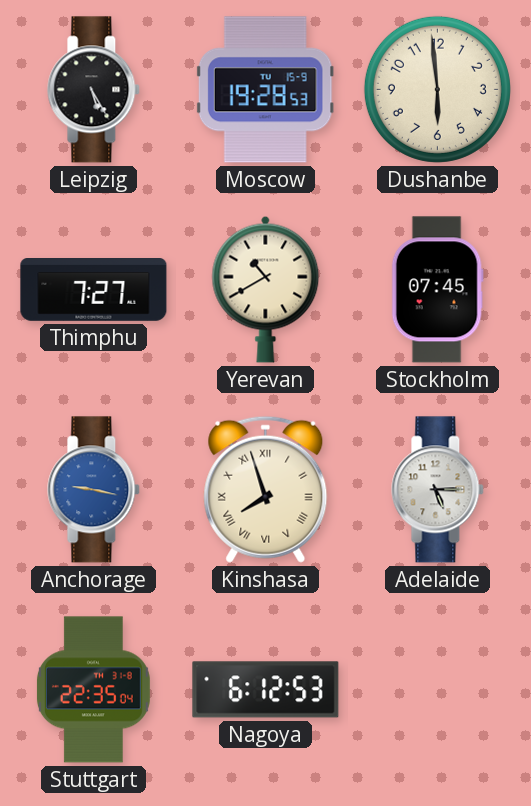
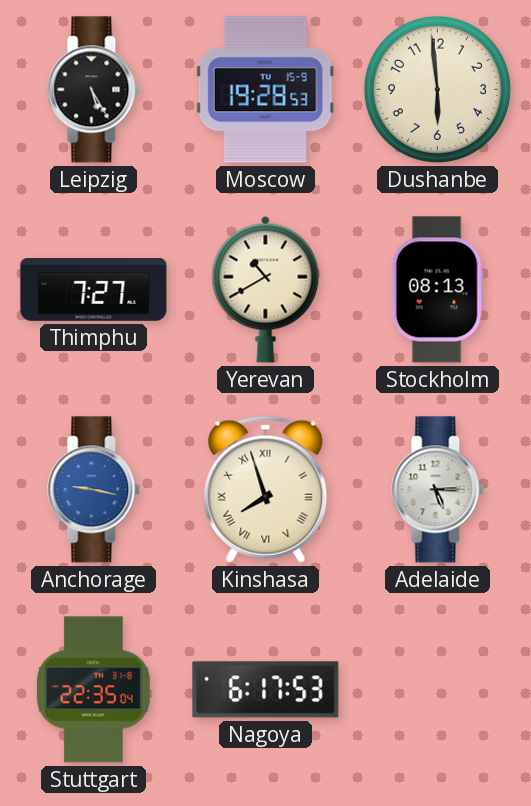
Stockholm: 07:45 -> 08:13 (437, 290)
Nagoya: 6:12 -> 6:17 (266, 690)
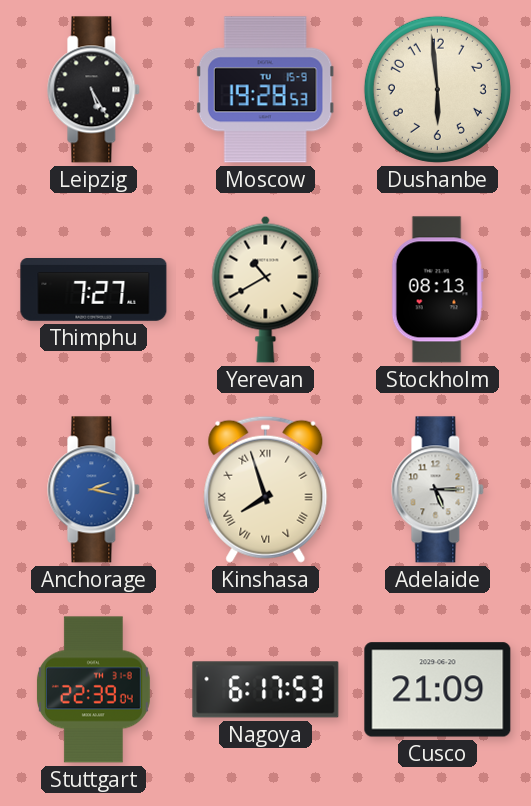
Anchorage: 9:17 -> 2:17 (94, 490)
Stuttgart: 22:35 -> 22:39 (93, 690)
Cusco: none -> 21:09 (438, 690)
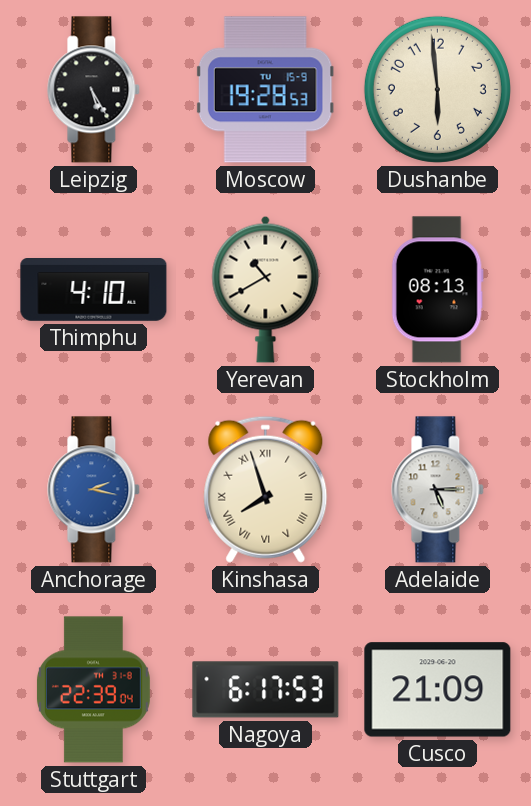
Thimphu: 7:27 -> 4:10 (94, 290)
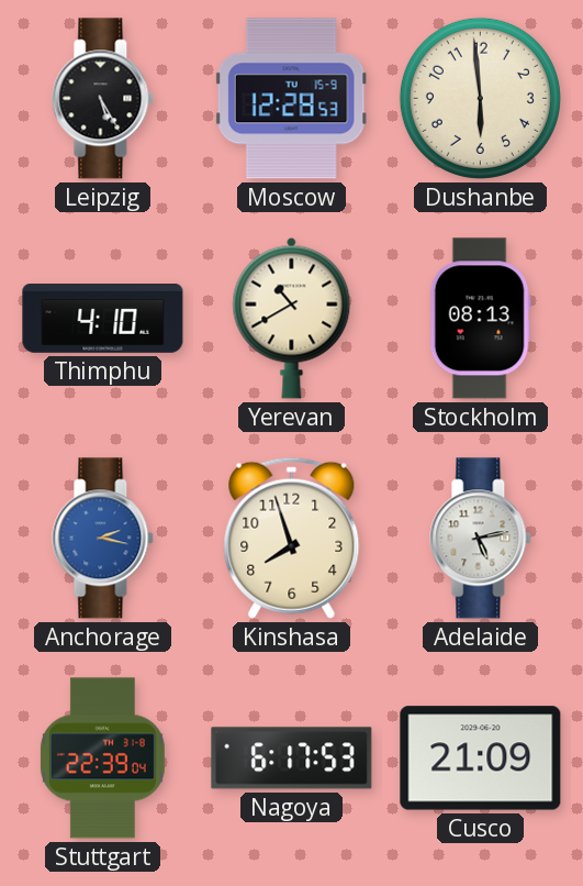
Moscow: 19:28 -> 12:28 (291, 99)
Kinshasa numerals: Roman -> Arabic (292, 538)
Adelaide: 5:15 -> 5:13 (481, 539)
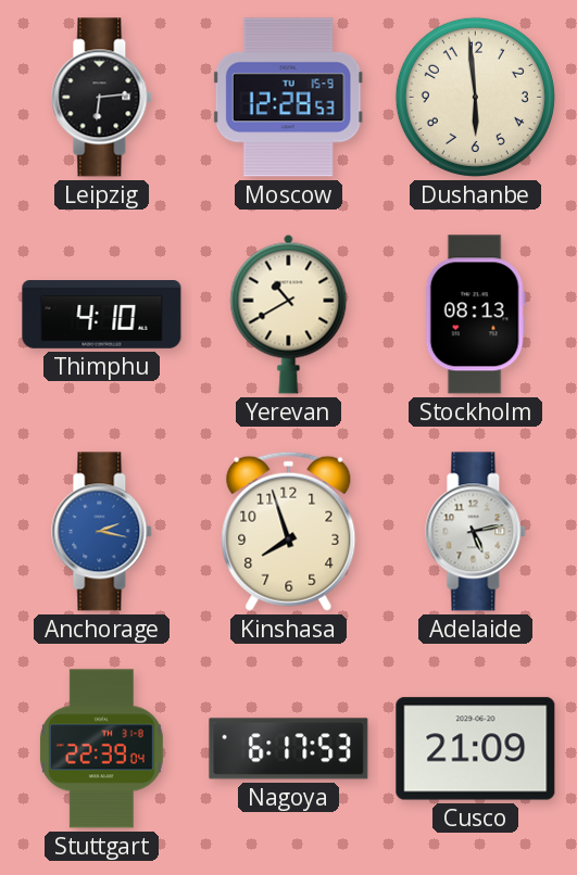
Leipzig: 5:25 -> 6:14 (102, 98)
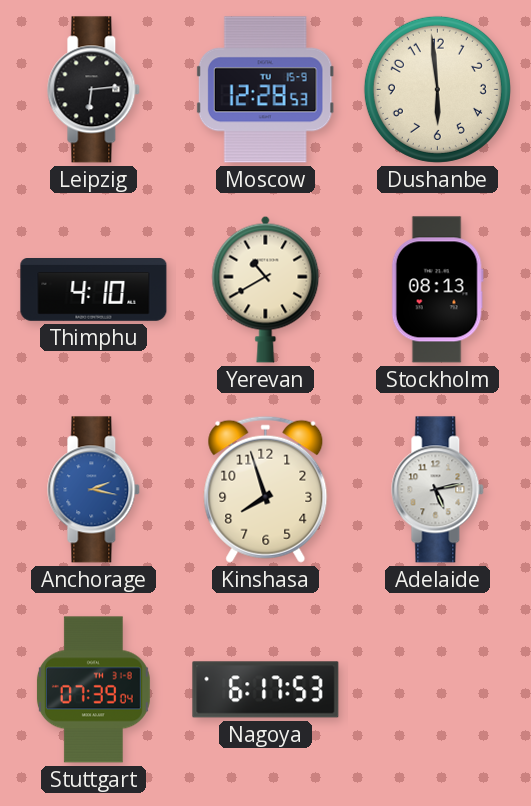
Stuttgart: 22:39 -> 07:39 (93, 690)
Cusco: 21:09 -> none (476, 749)
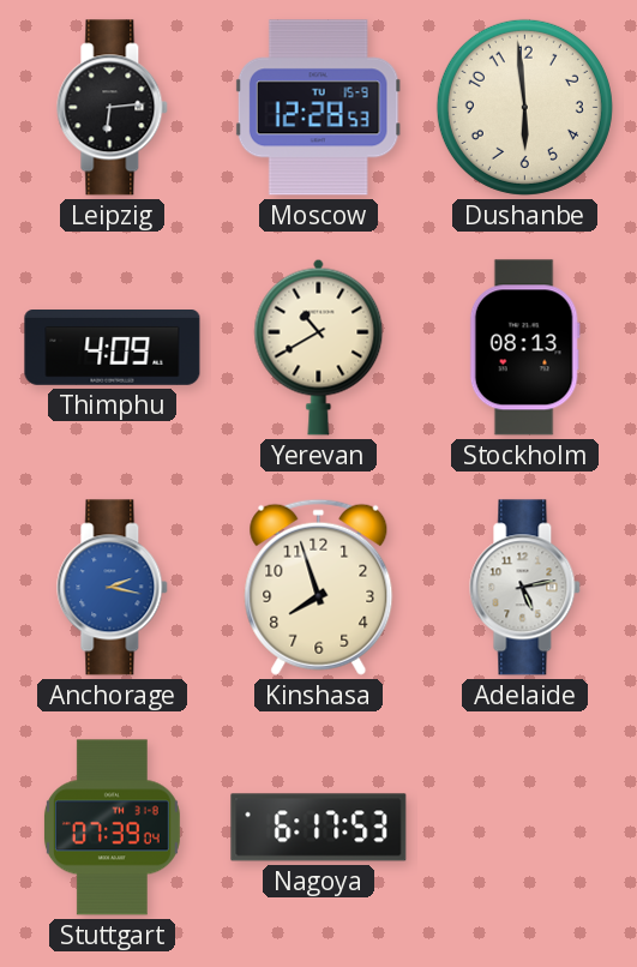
Thimphu: 4:10 -> 4:09 (113, 348)
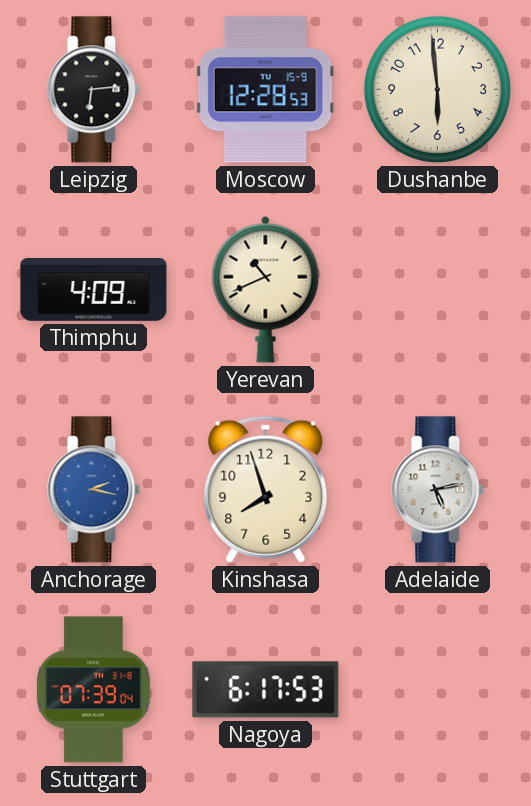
Yerevan: 10:40 -> 10:41 (266, 289)
Stockholm: 08:13 -> none (524, 348)
